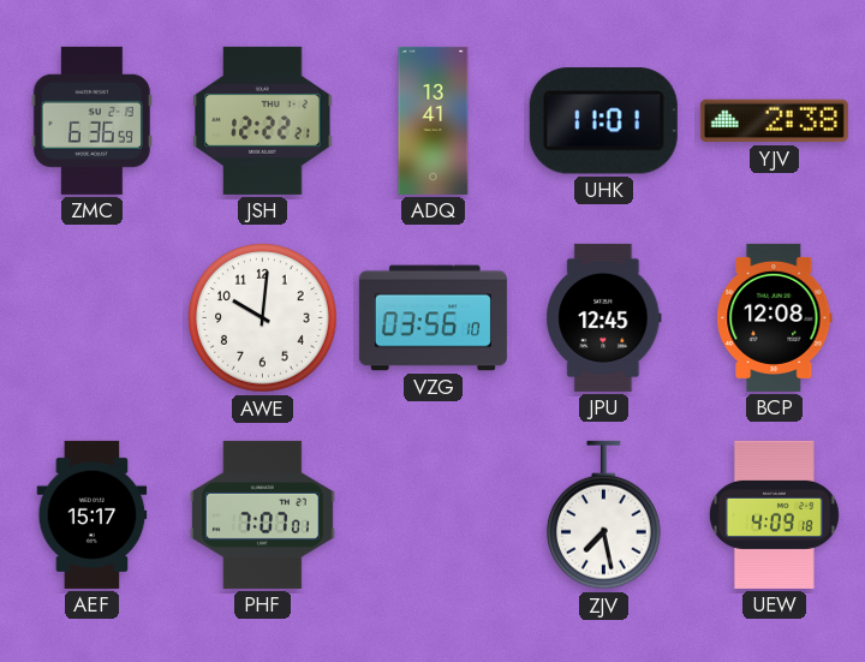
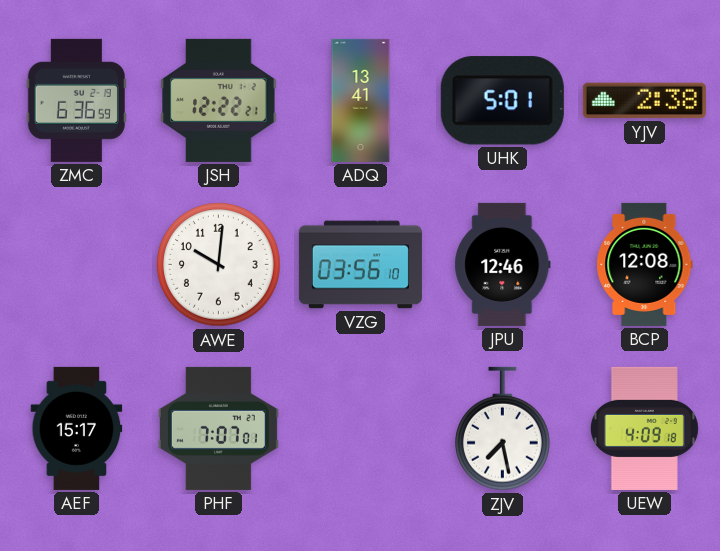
UHK: 11:01 -> 5:01 (502, 101)
JPU: 12:45 -> 12:46 (503, 264)
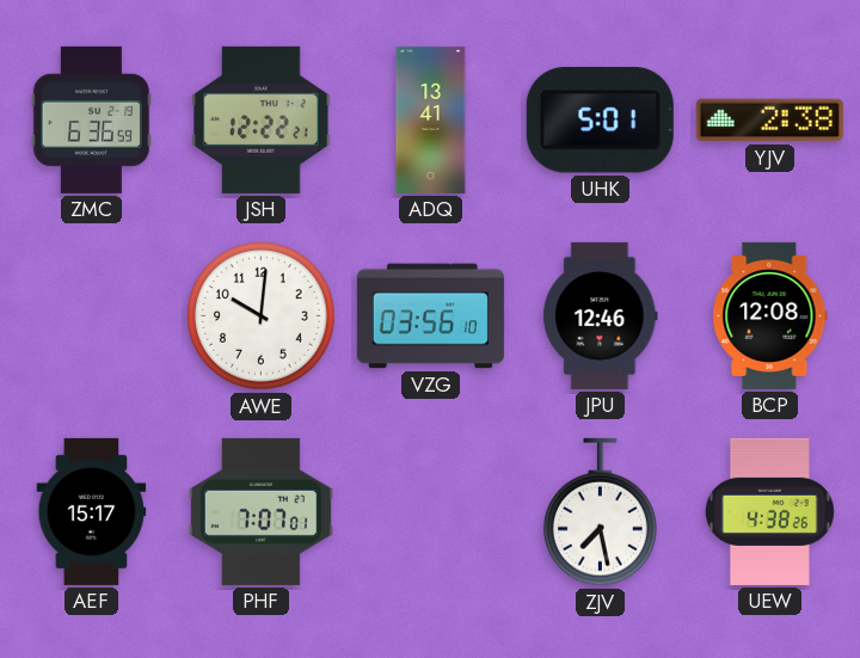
UEW: 4:09 -> 4:38 (769, 511)
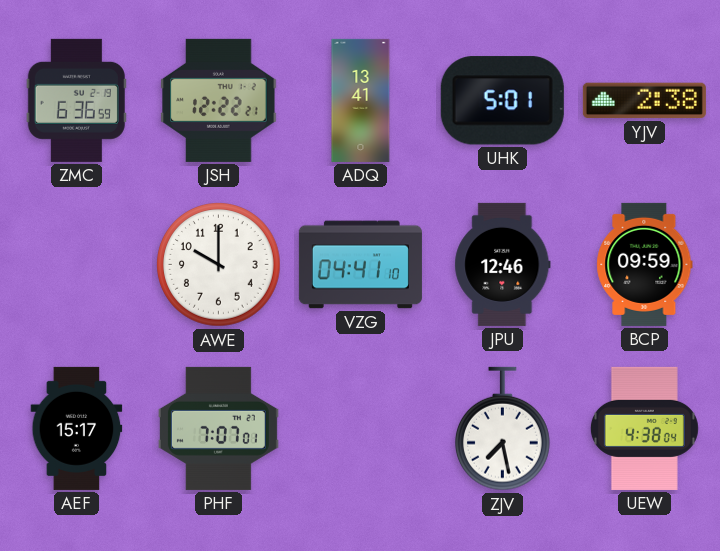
AWE: 10:01 -> 10:00 (219, 265)
VZG: 03:56 -> 04:41 (360, 265)
BCP: 12:08 -> 09:59 (645, 264)
UEW: 4:38:26 -> 4:38:04 (644, 428)
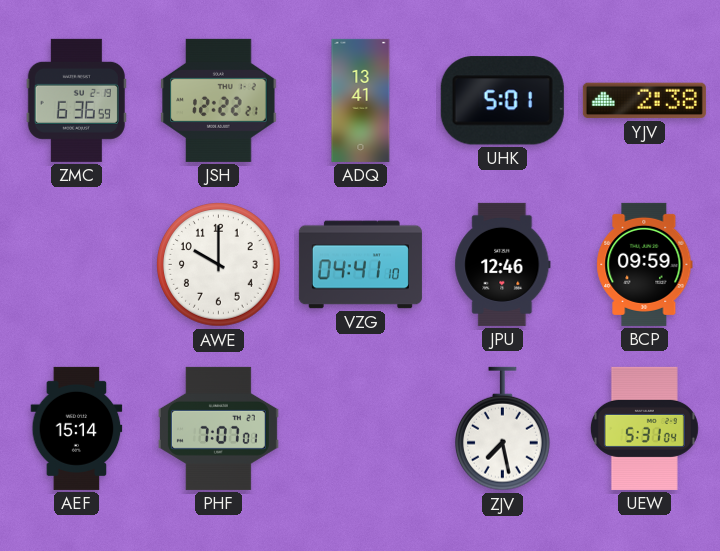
AEF: 15:17 -> 15:14 (77, 428)
UEW: 4:38 -> 5:31 (644, 428)
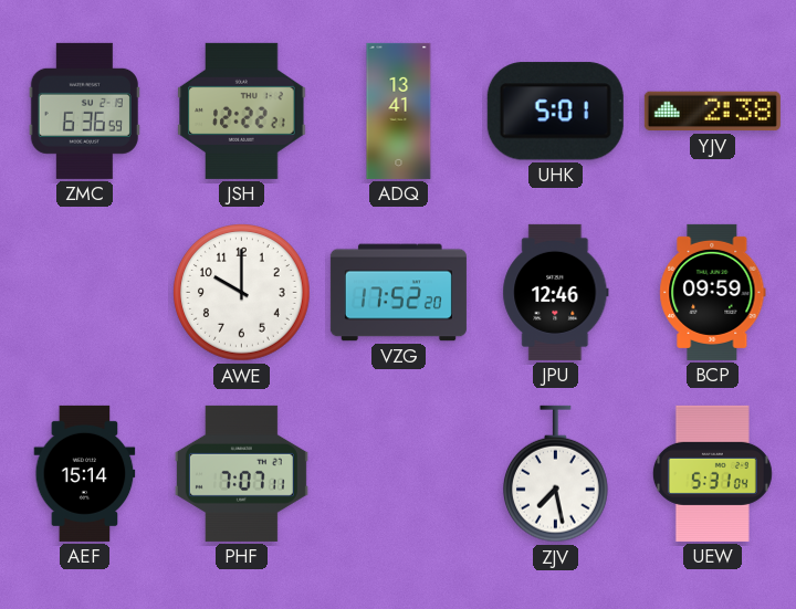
VZG: 04:41 -> 17:52 (398, 293)
PHF: 7:07:01 -> 7:07:11 (241, 473)
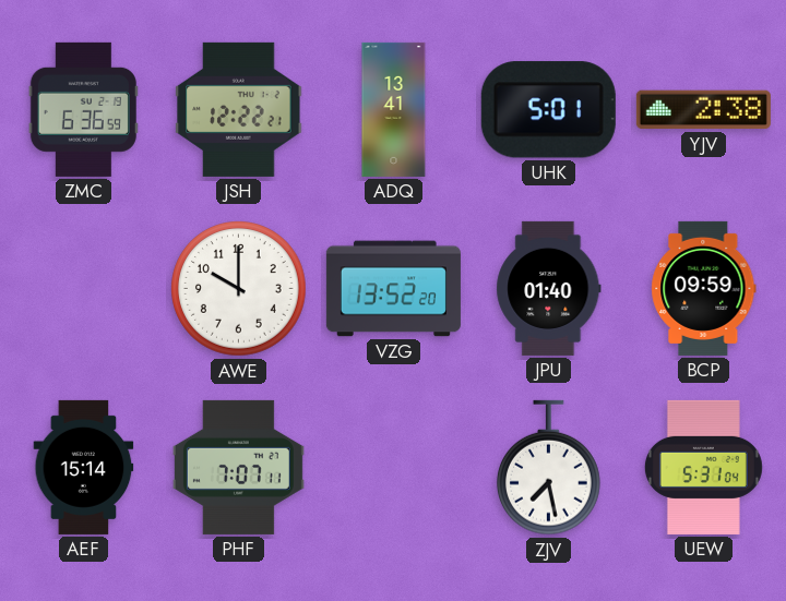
VZG: 17:52 -> 13:52 (393, 289)
JPU: 12:46 -> 01:40 (549, 288)
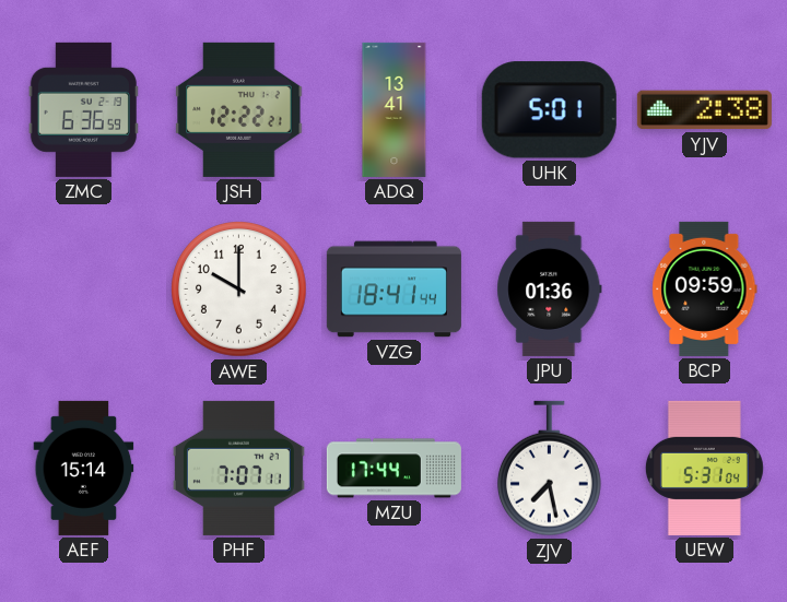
VZG: 13:52 -> 18:41 (393, 290)
JPU: 01:40 -> 01:36 (550, 288)
MZU: none -> 17:44 (393, 469)
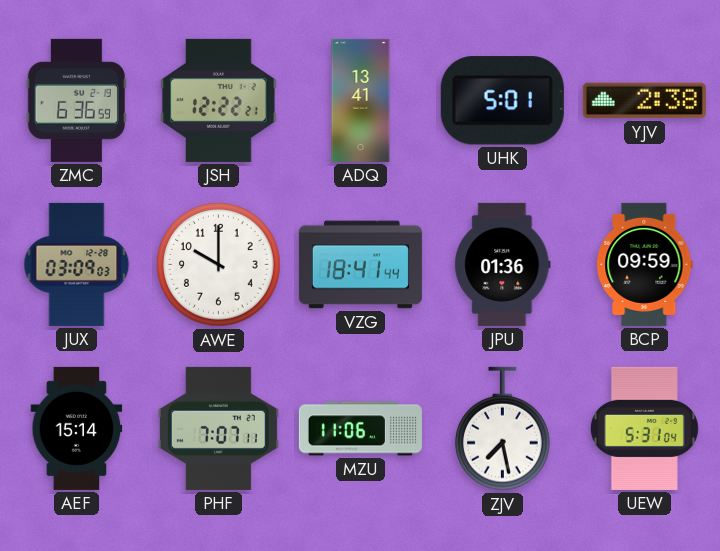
JUX: none -> 03:09 (77, 264)
MZU: 17:44 -> 11:06 (360, 429)
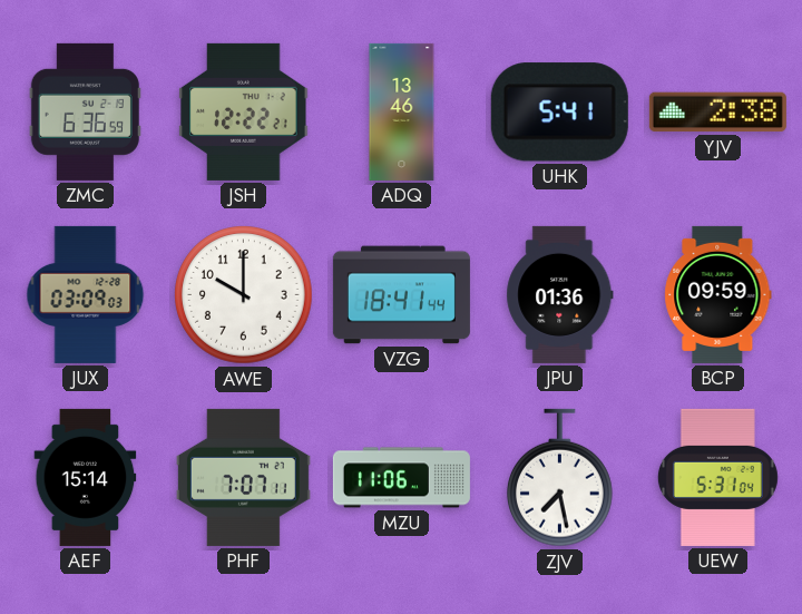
ADQ: 13:41 -> 13:46 (402, 111)
UHK: 5:01 -> 5:41 (559, 113)
